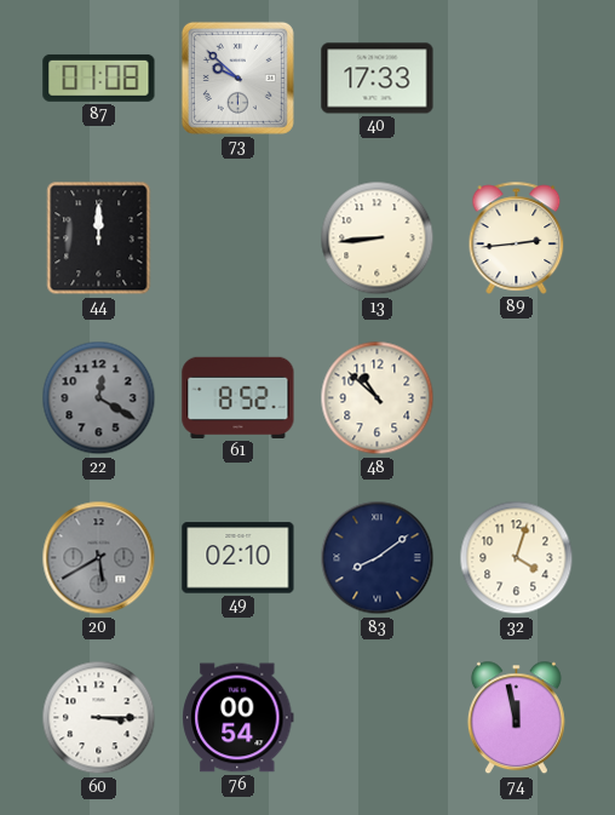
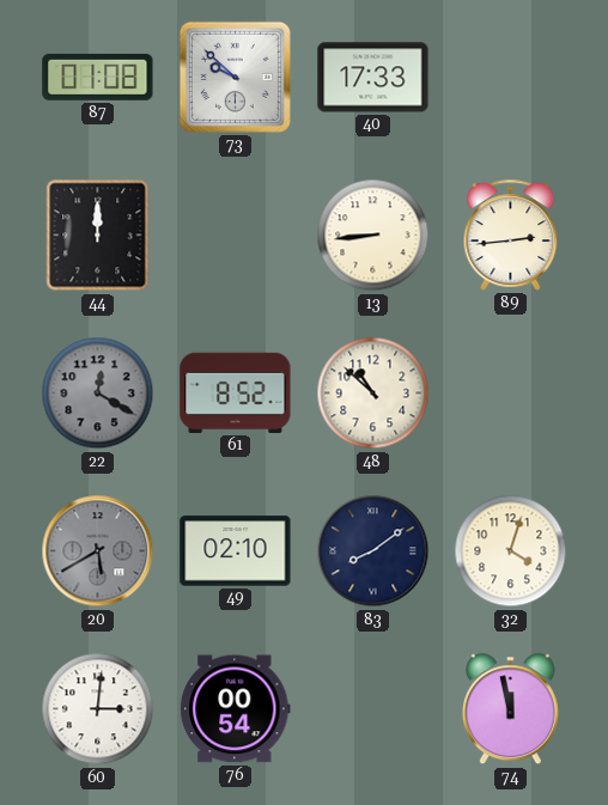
60: 3:15 -> 3:01 (98, 709)
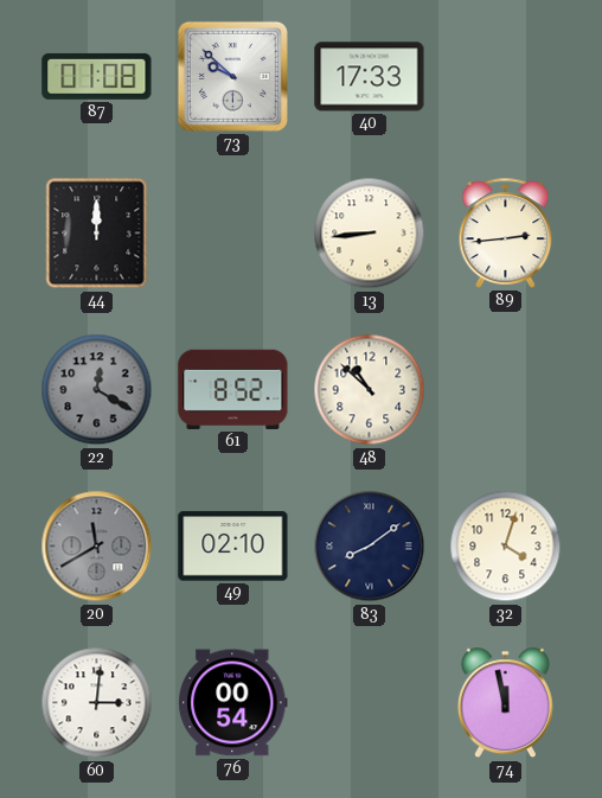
20: 5:40 -> 11:40 (97, 547)
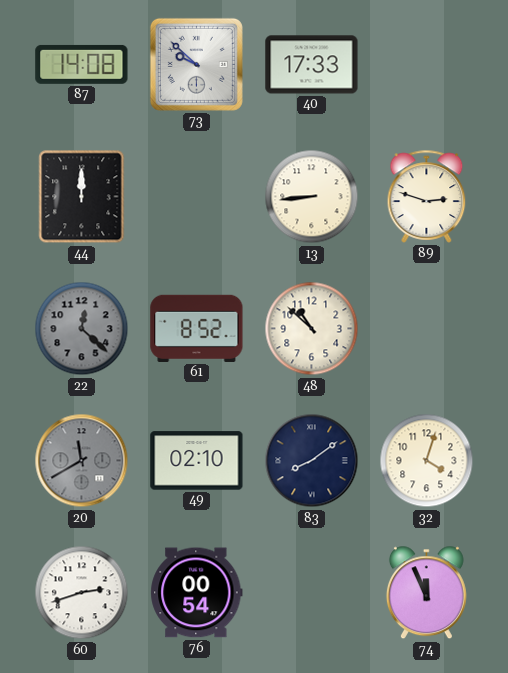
87: 01:08 -> 14:08 (82, 64)
89: 2:44 -> 2:48 (427, 196)
22: 12:20 -> 12:22 (82, 329)
60: 3:01 -> 2:42 (82, 593)
74: 11:58 -> 11:56 (426, 593)
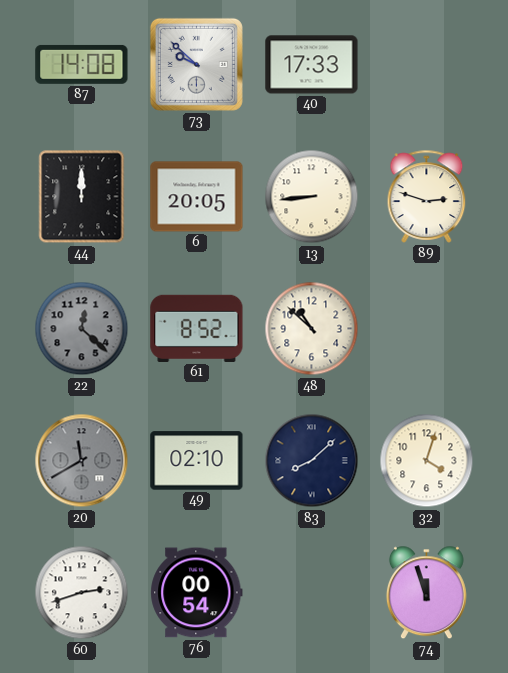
6: none -> 20:05 (197, 197)
83: 8:09 -> 8:08 (312, 461)
74: 11:56 -> 11:57 (426, 593)
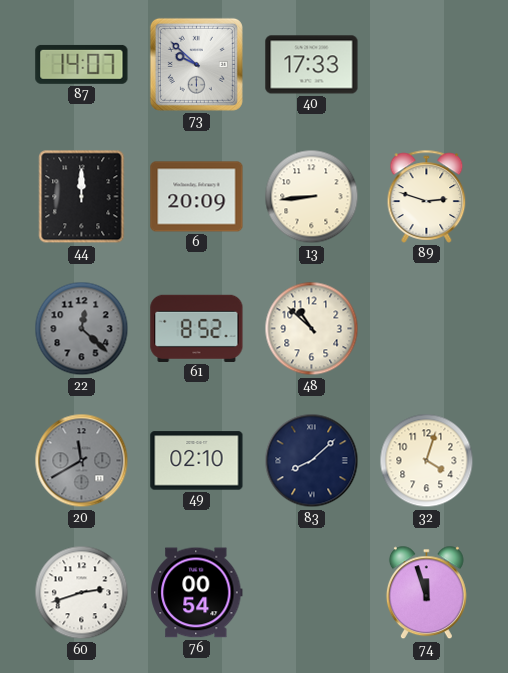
87: 14:08 -> 14:07 (82, 64)
6: 20:05 -> 20:09 (197, 197)
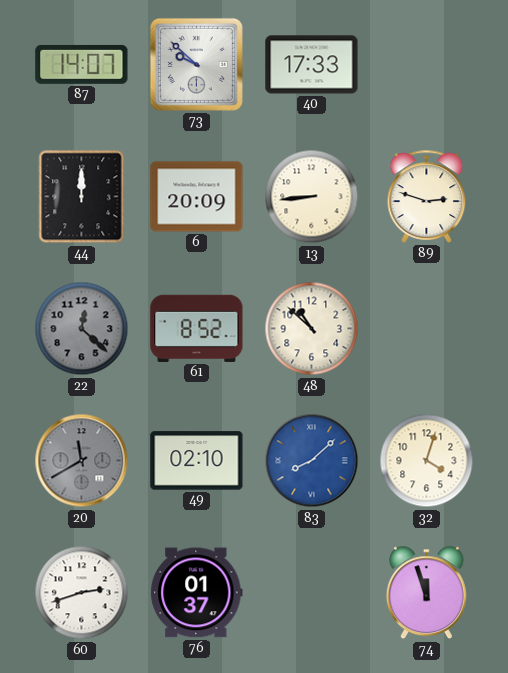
83 dial: navy -> blue (312, 461)
76: 00:54 -> 01:37 (197, 593)
